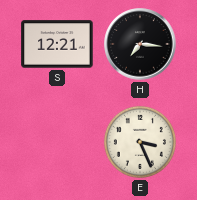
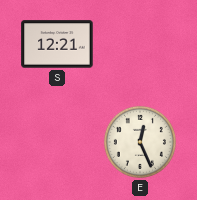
H: 7:16 -> none (140, 44)
E: 3:26 -> 12:26 (140, 142)
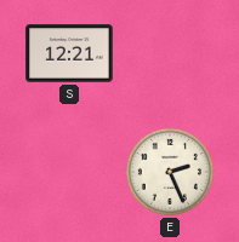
E: 12:26 -> 2:26 (170, 172)
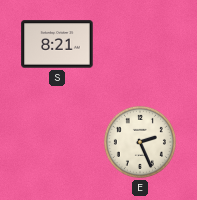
S: 12:21 -> 8:21 (57, 44)
